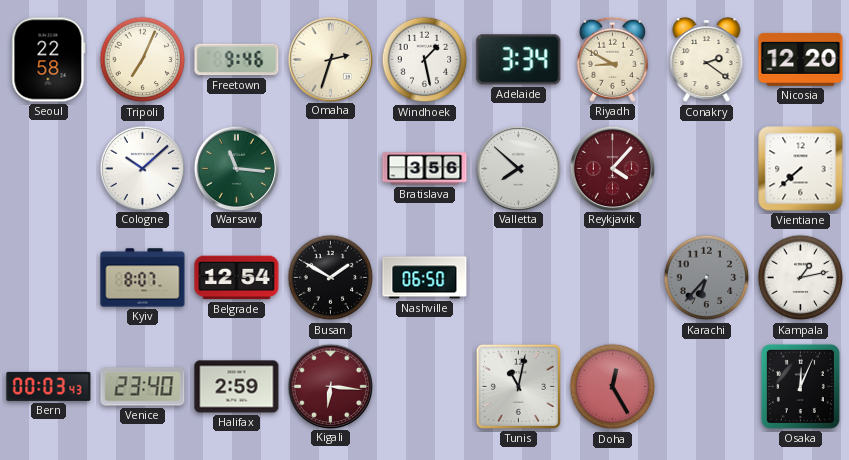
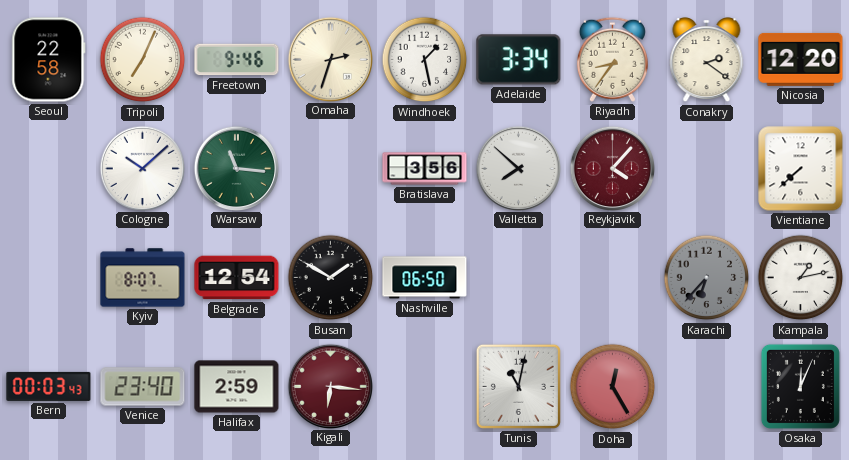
Riyadh: 8:50 -> 8:36 (612, 59)
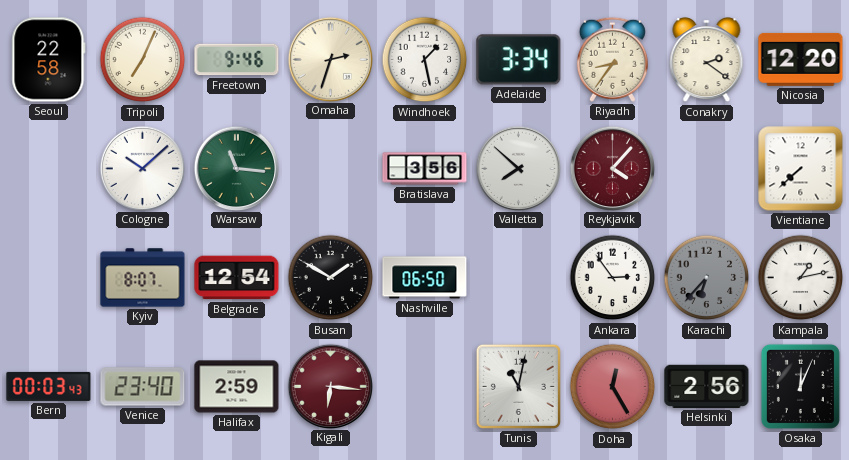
Ankara: none -> 2:54 (613, 278)
Helsinki: none -> 2:56 (707, 386)
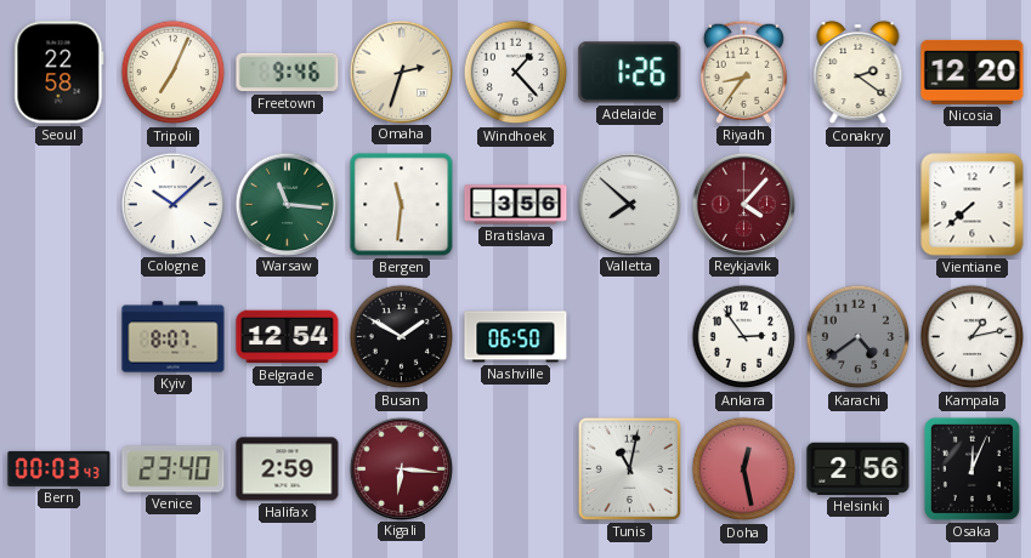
Windhoek: 1:28 -> 1:23 (516, 73)
Adelaide: 3:34 -> 1:26 (630, 73)
Bergen: none -> 11:31 (402, 205)
Karachi: 6:37 -> 4:39 (859, 337)
Doha: 12:25 -> 12:28 (744, 469)
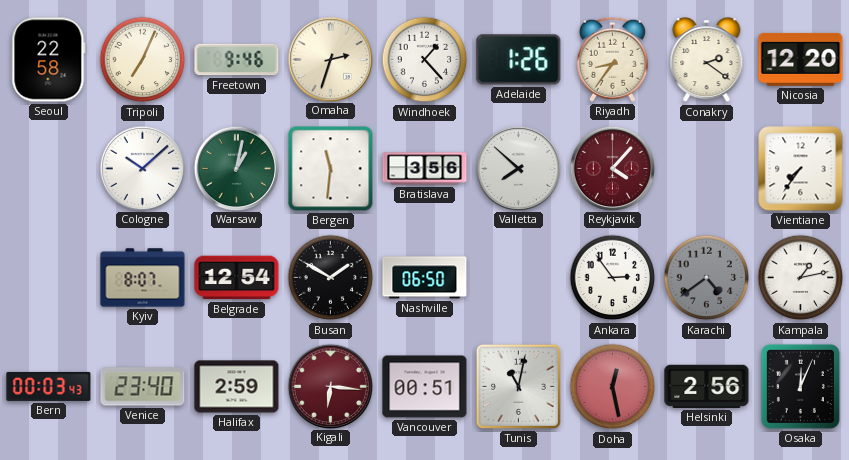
Warsaw: 11:16 -> 1:02 (236, 168)
Vientiane: 7:38 -> 7:36 (801, 169)
Vancouver: none -> 00:51 (425, 387)
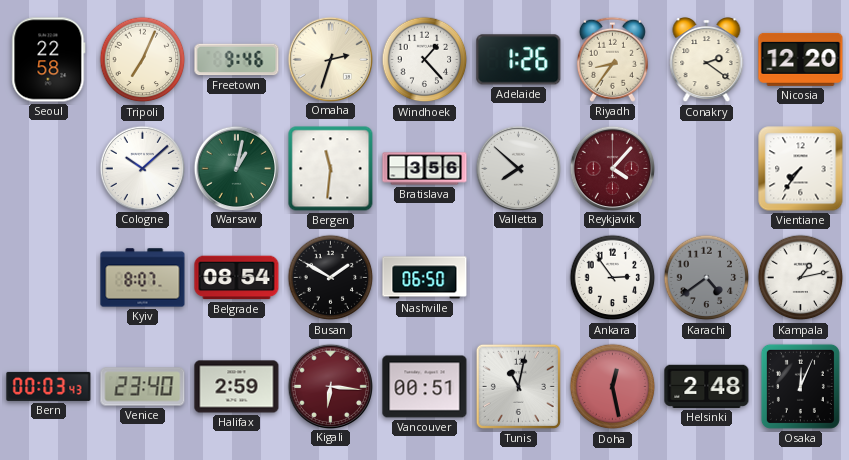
Belgrade: 12:54 -> 08:54 (237, 278)
Helsinki: 2:56 -> 2:48 (707, 386)
